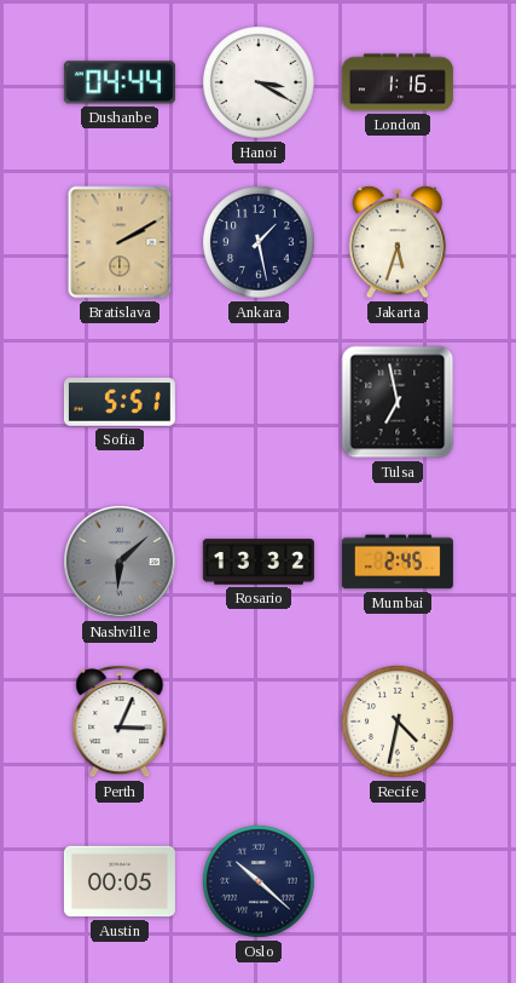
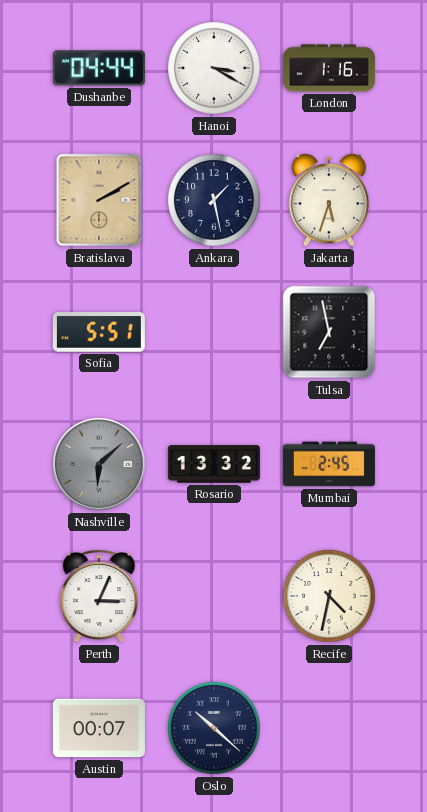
Austin: 00:05 -> 00:07 (99, 728)
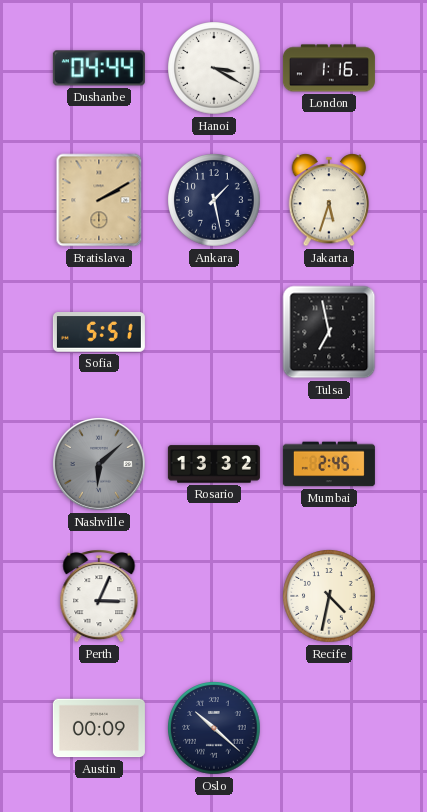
Austin: 00:07 -> 00:09 (99, 728)
